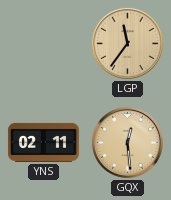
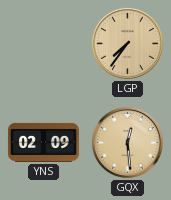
LGP: 11:36 -> 7:36 (127, 43)
YNS: 02:11 -> 02:09 (43, 142)
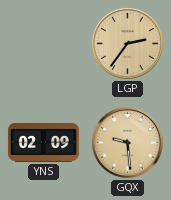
LGP: 7:36 -> 2:36 (127, 43)
GQX: 12:29 -> 9:29 (127, 142)
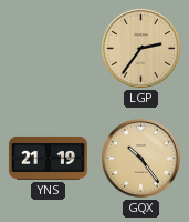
YNS: 02:09 -> 21:19 (48, 158)
GQX: 9:29 -> 10:24 (140, 158)
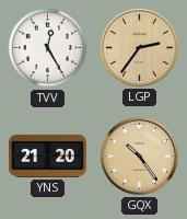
TVV: none -> 12:25 (48, 48)
YNS: 21:19 -> 21:20 (47, 155)
